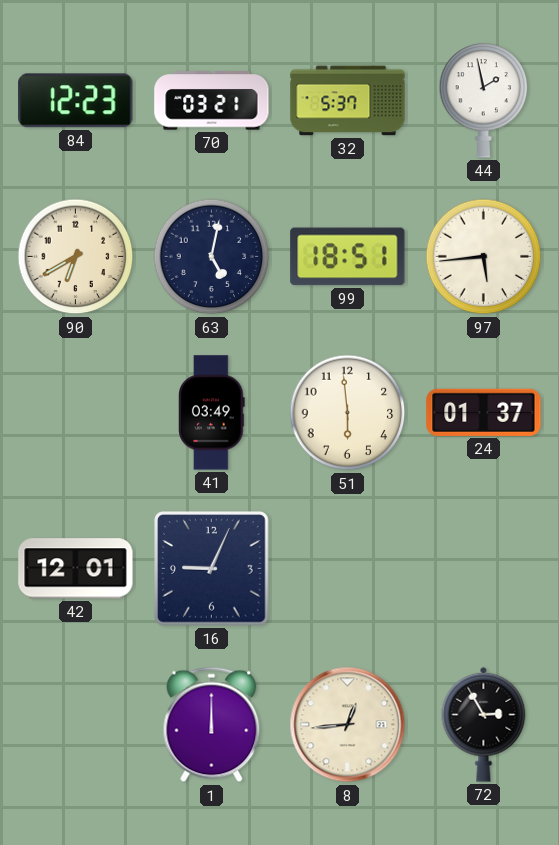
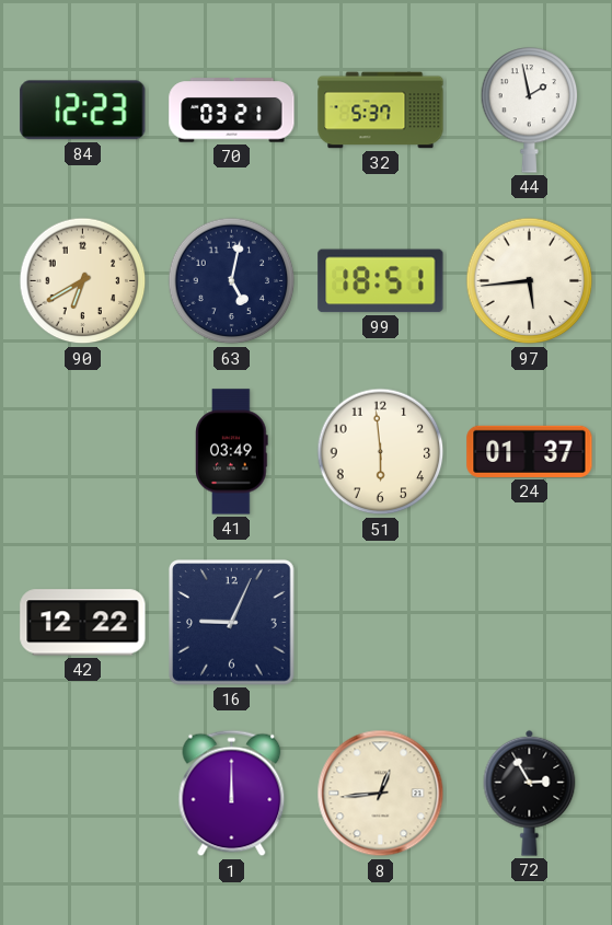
42: 12:01 -> 12:22 (83, 623)
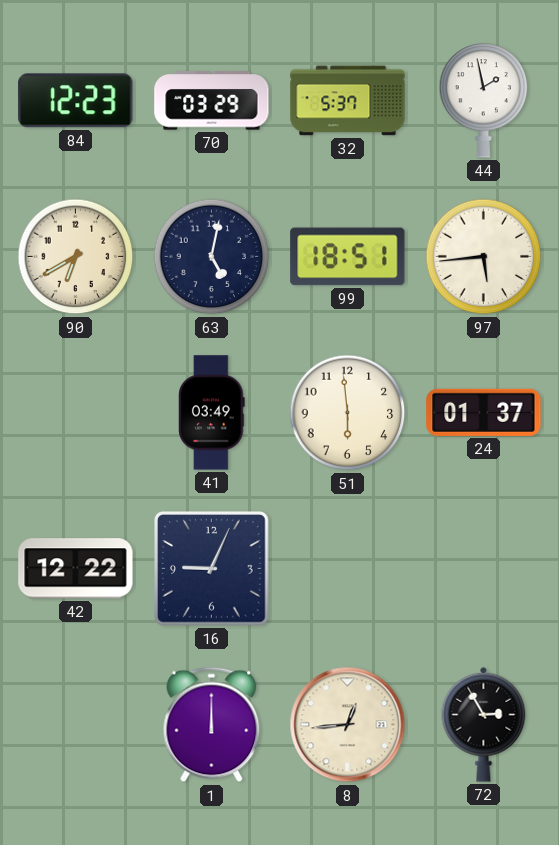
70: 03:21 -> 03:29 (212, 101)
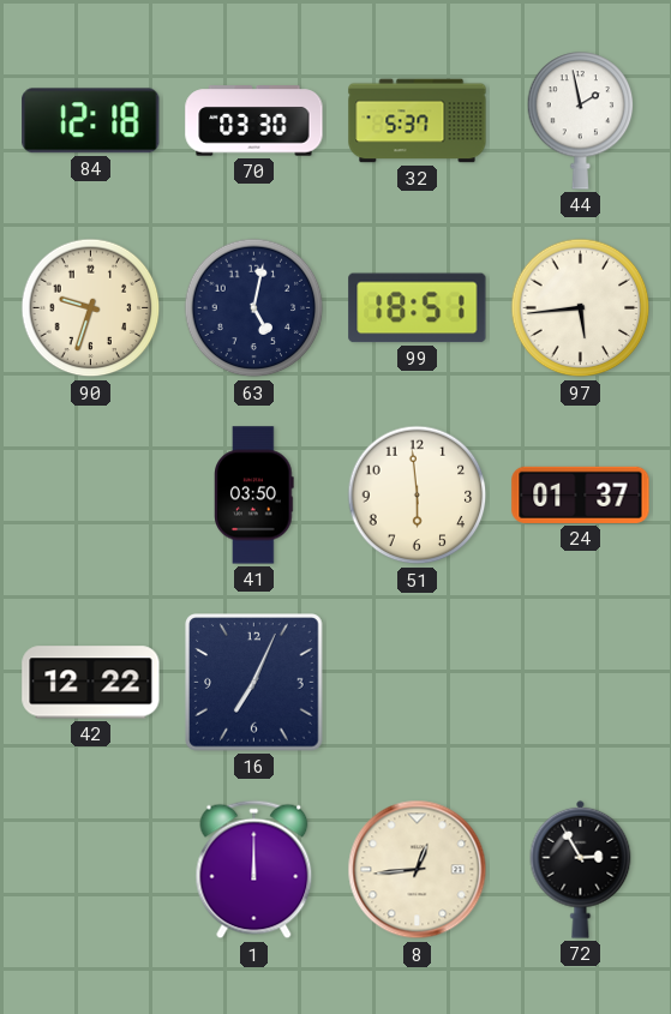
84: 12:23 -> 12:18 (91, 121)
70: 03:29 -> 03:30 (254, 121)
90: 6:40 -> 9:33 (91, 308)
41: 03:49 -> 03:50 (254, 496)
16: 9:04 -> 7:04 (254, 683)
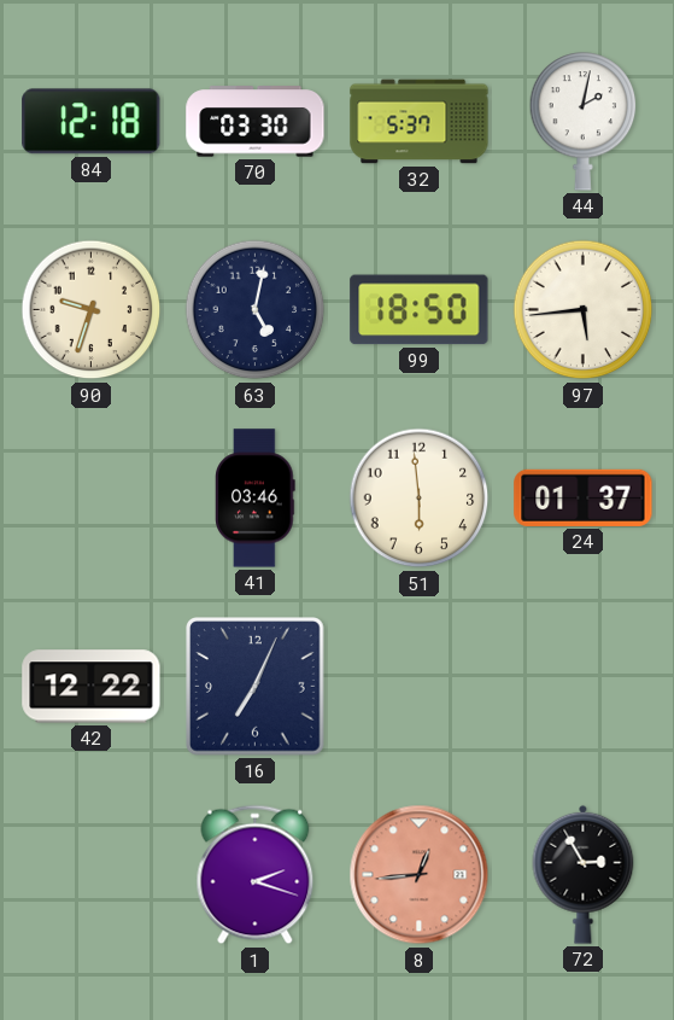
44: 1:58 -> 2:02 (584, 122)
99: 18:51 -> 18:50 (420, 310)
41: 03:50 -> 03:46 (256, 499)
1: 12:00 -> 2:18 (256, 875)
8 dial: cream -> salmon (420, 875)
